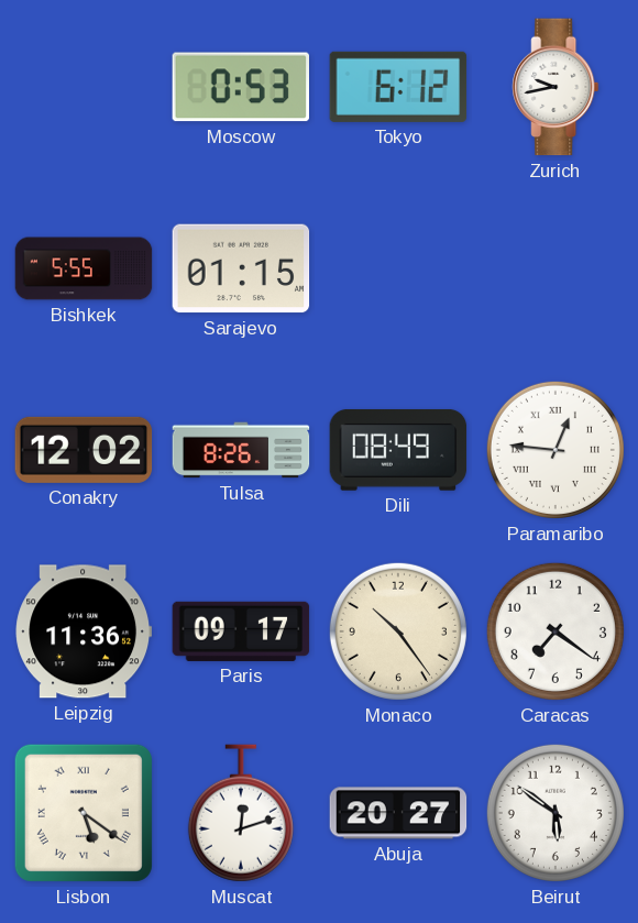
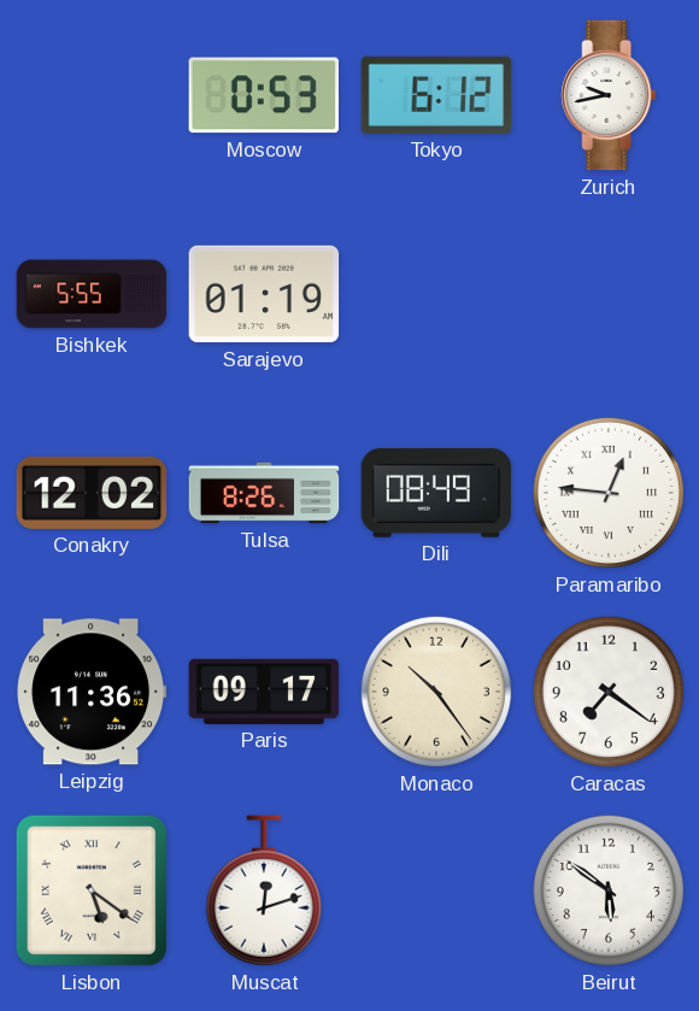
Sarajevo: 01:15 -> 01:19 (264, 294)
Abuja: 20:27 -> none (398, 813)
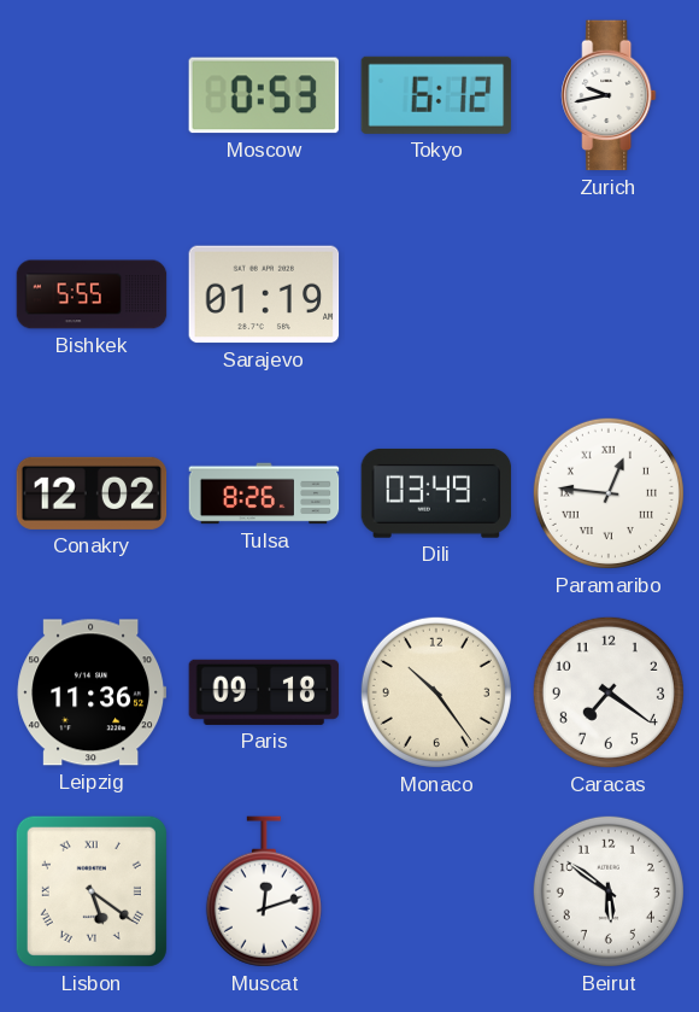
Dili: 08:49 -> 03:49 (436, 493)
Paris: 09:17 -> 09:18 (264, 692)
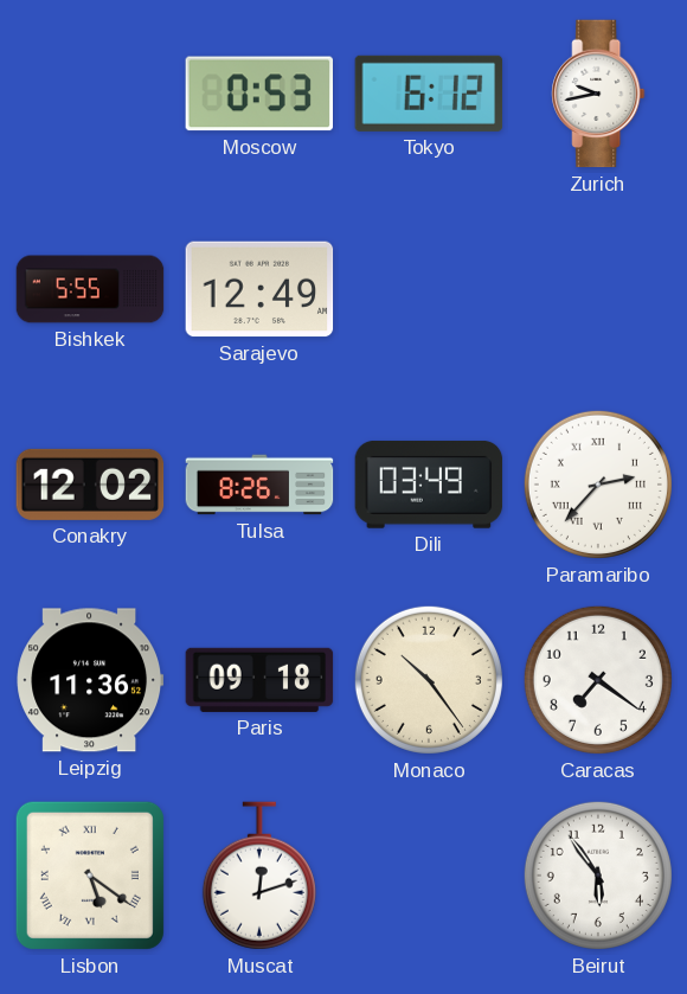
Sarajevo: 01:19 -> 12:49 (259, 289)
Paramaribo: 12:46 -> 2:37 (598, 485)
Beirut: 5:51 -> 5:54 (598, 876)
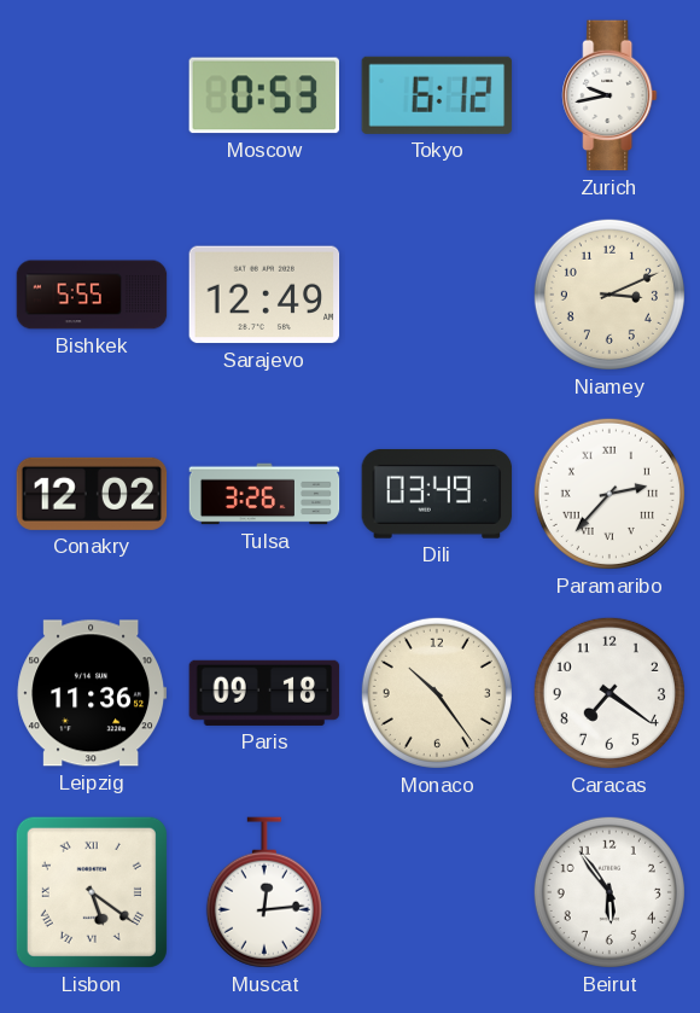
Niamey: none -> 3:11 (609, 295)
Tulsa: 8:26 -> 3:26 (264, 494)
Muscat: 12:12 -> 12:14 (264, 892)
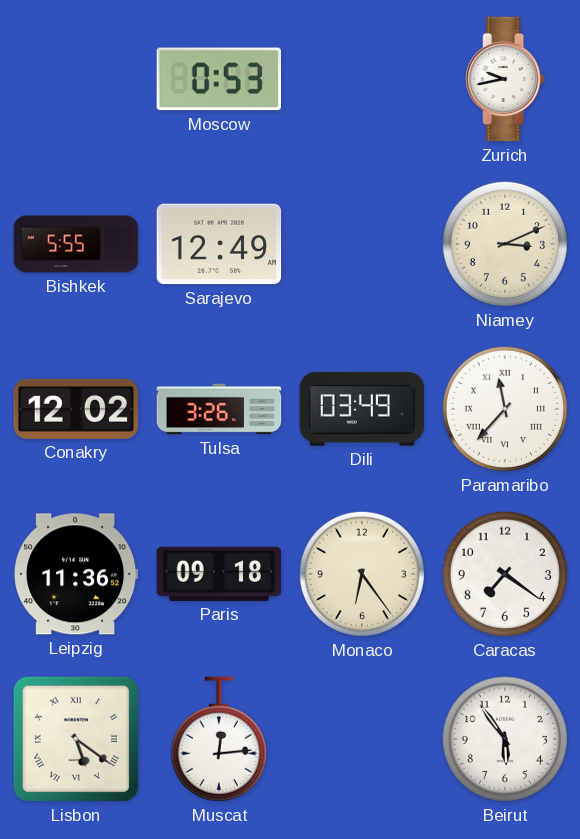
Tokyo: 6:12 -> none (437, 95)
Paramaribo: 2:37 -> 11:37 (505, 409)
Monaco: 10:24 -> 6:24 (362, 574)
